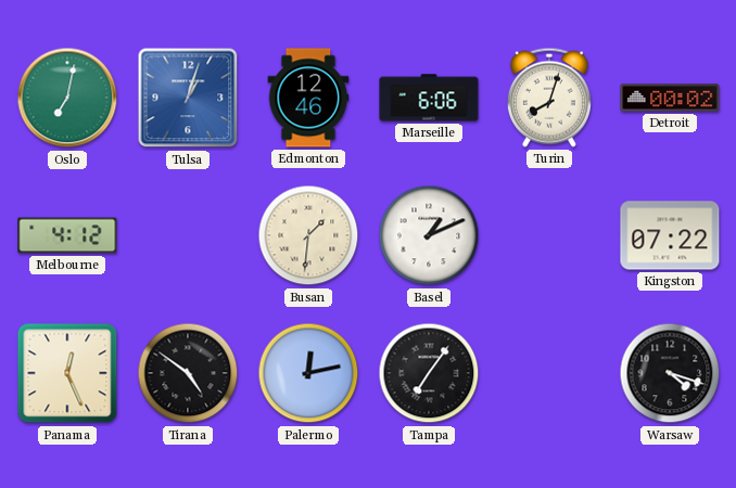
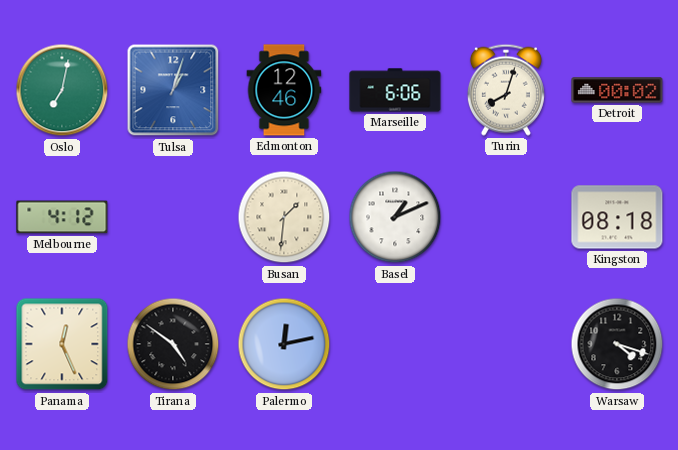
Kingston: 07:22 -> 08:18 (617, 217)
Tampa: 7:06 -> none (429, 373)
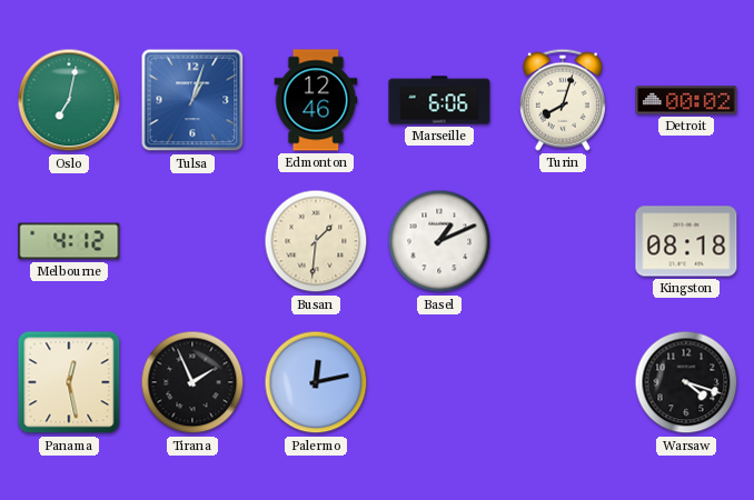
Panama: 12:26 -> 12:28 (69, 382)
Tirana: 4:51 -> 1:56 (192, 382)
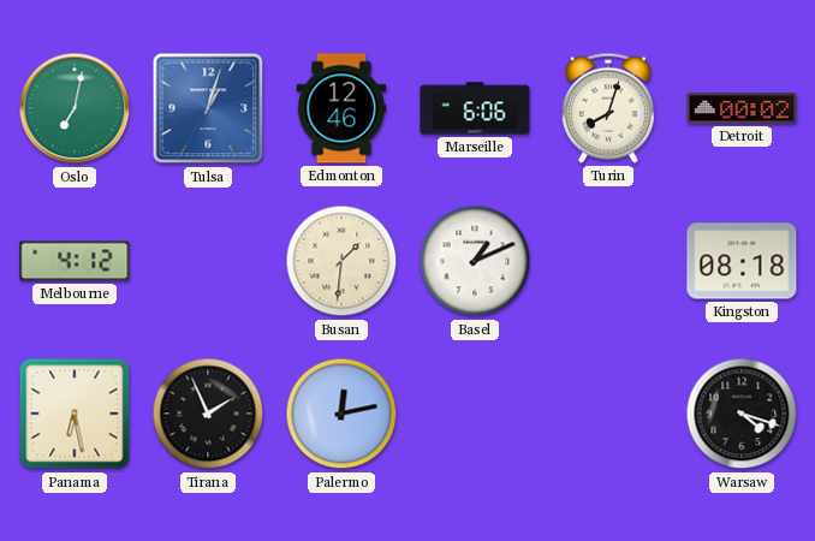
Panama: 12:28 -> 6:28 (75, 414)
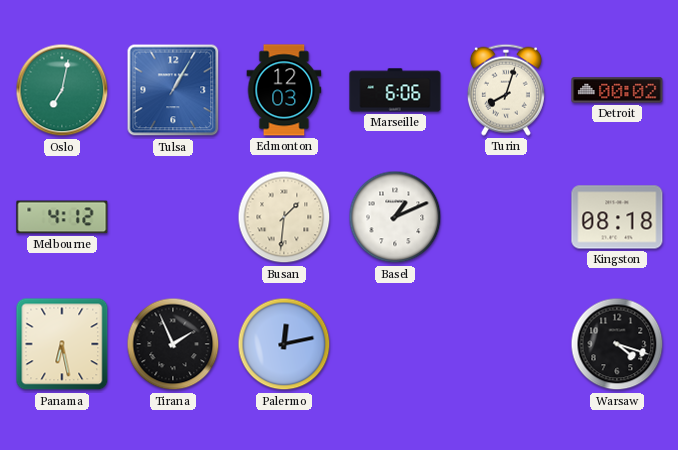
Tulsa: 1:03 -> 1:05 (173, 90)
Edmonton: 12:46 -> 12:03 (284, 90)
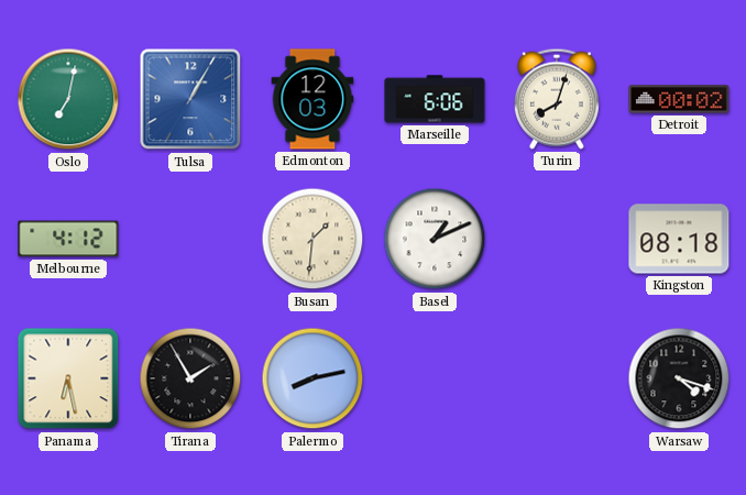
Tirana: 1:56 -> 1:55 (190, 378)
Palermo: 12:13 -> 8:13 (312, 378)
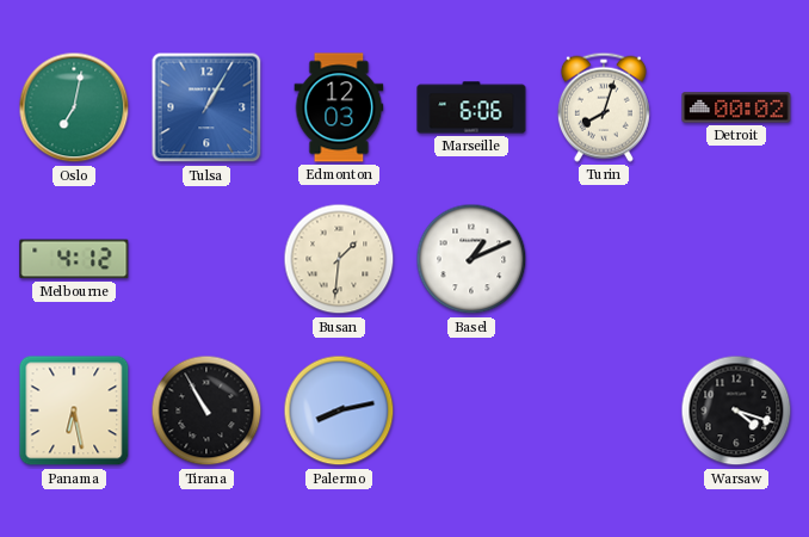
Kingston: 08:18 -> none (679, 239)
Tirana: 1:55 -> 10:55 (206, 411)
